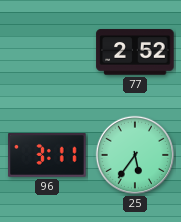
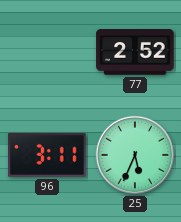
25: 5:36 -> 5:34 (135, 155)
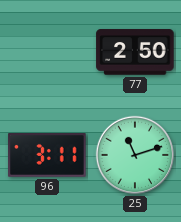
77: 2:52 -> 2:50 (135, 52)
25: 5:34 -> 11:12 (135, 155)
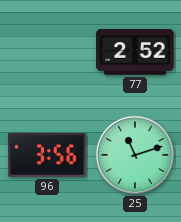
77: 2:50 -> 2:52 (135, 52)
96: 3:11 -> 3:56 (47, 156)
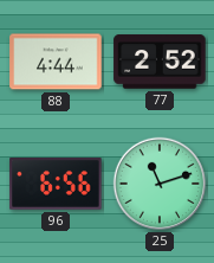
88: none -> 4:44 (56, 62)
96: 3:56 -> 6:56 (56, 185)
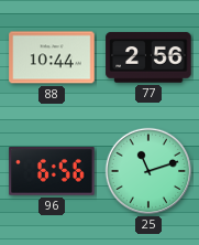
88: 4:44 -> 10:44 (52, 57)
77: 2:52 -> 2:56 (148, 57)
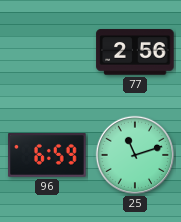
88: 10:44 -> none (52, 57)
96: 6:56 -> 6:59 (47, 156)
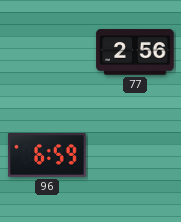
25: 11:12 -> none (135, 155)
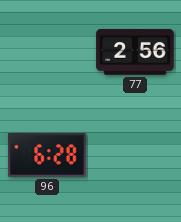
96: 6:59 -> 6:28 (47, 156)
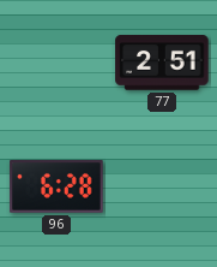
77: 2:56 -> 2:51 (162, 63)
